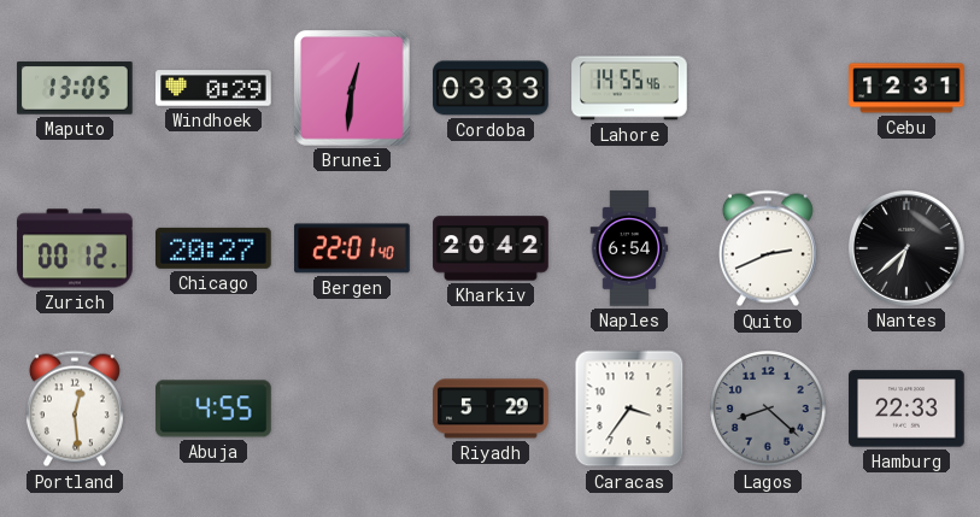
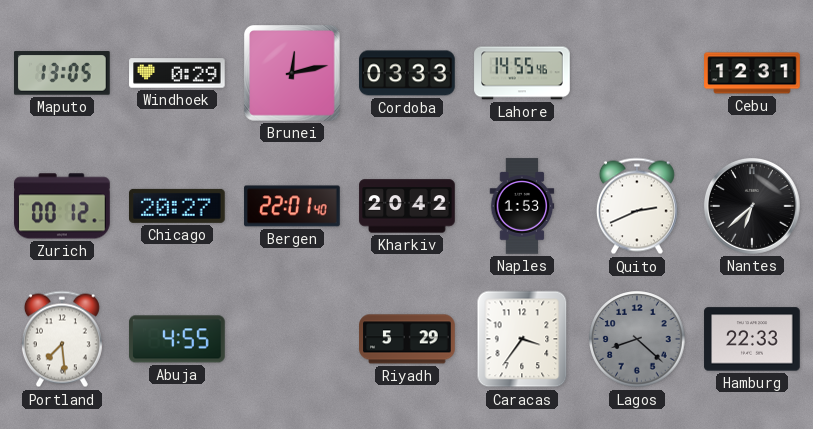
Brunei: 12:31 -> 12:13 (293, 74)
Naples: 6:54 -> 1:53 (522, 206)
Portland: 12:29 -> 7:29 (62, 339)
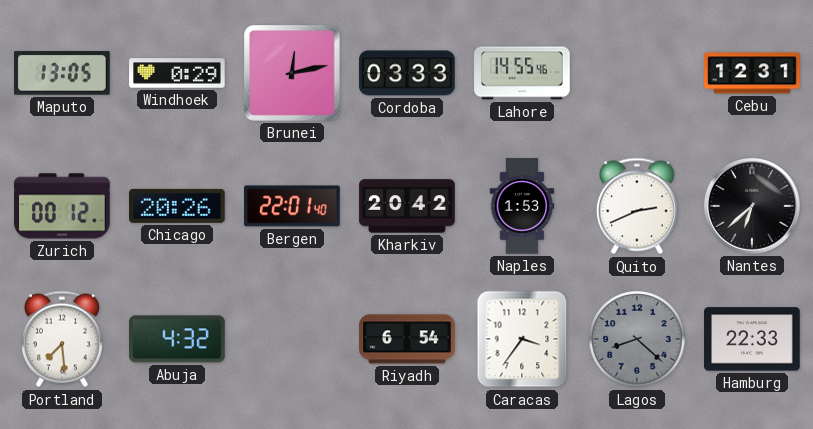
Chicago: 20:27 -> 20:26 (178, 206)
Abuja: 4:55 -> 4:32 (177, 339)
Riyadh: 5:29 -> 6:54 (407, 339)
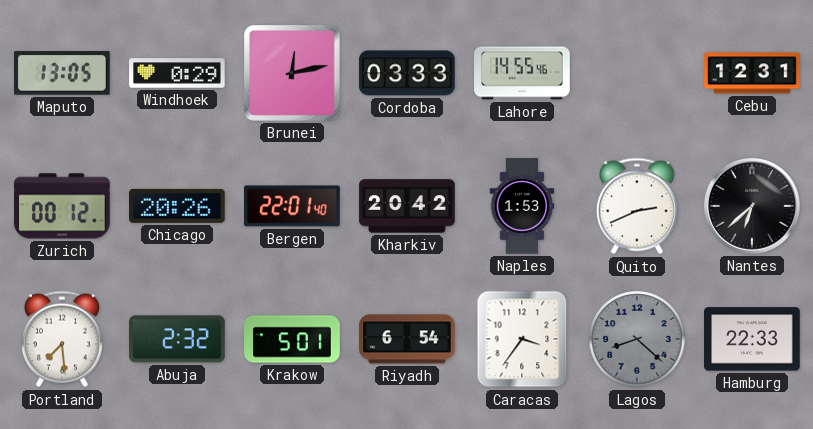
Abuja: 4:32 -> 2:32 (177, 339)
Krakow: none -> 5:01 (292, 339)
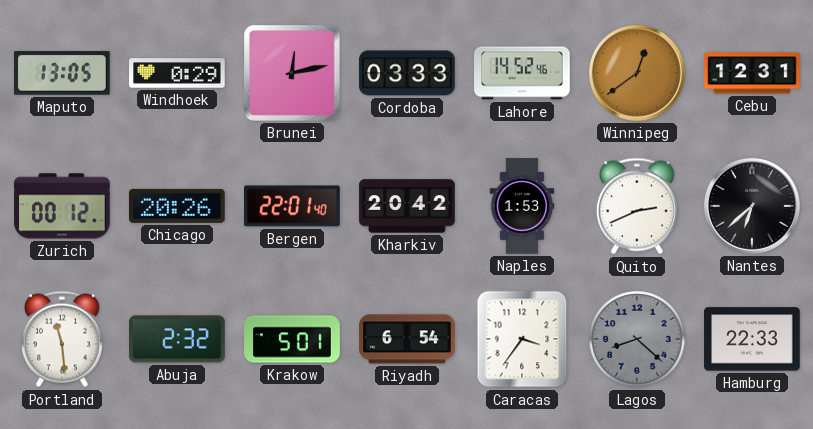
Lahore: 14:55 -> 14:52 (522, 73)
Winnipeg: none -> 12:39 (637, 73)
Portland: 7:29 -> 11:29 (62, 339)
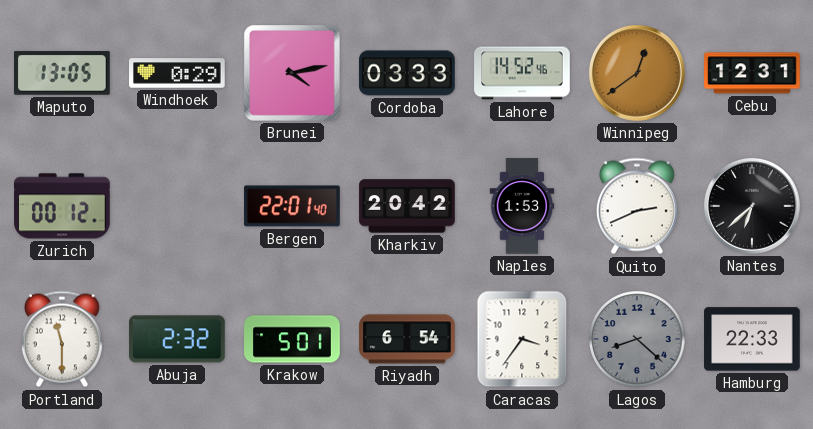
Brunei: 12:13 -> 4:13 (293, 74)
Chicago: 20:26 -> none (178, 206)
Portland: 11:29 -> 11:30 (62, 339)
